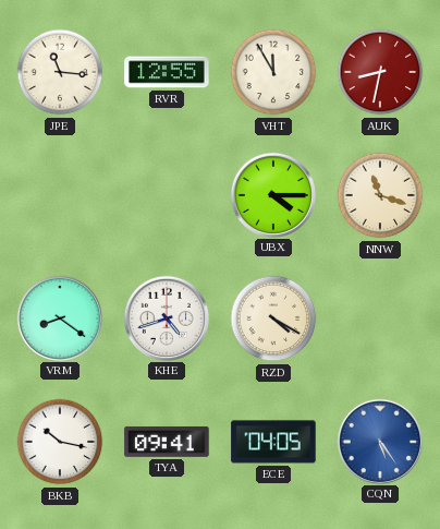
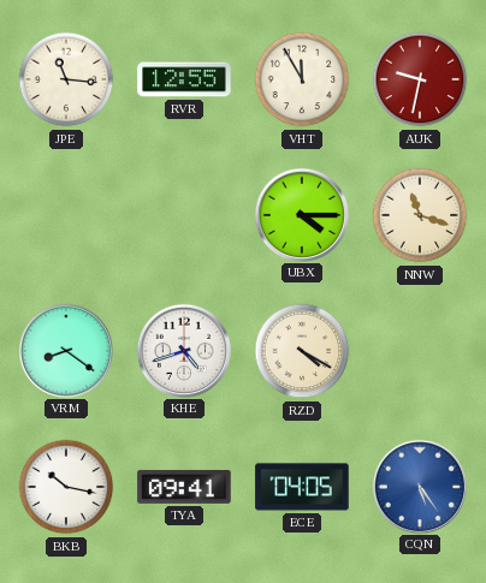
AUK: 8:32 -> 9:32 (420, 79)
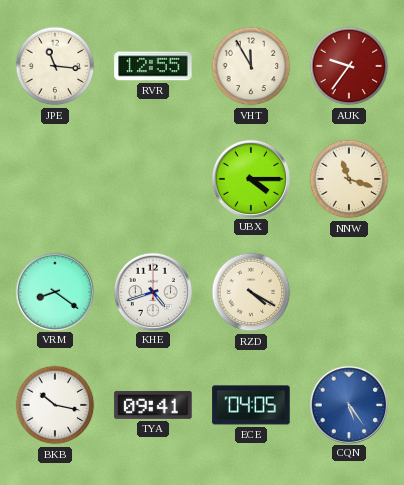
AUK: 9:32 -> 9:36 (349, 66)
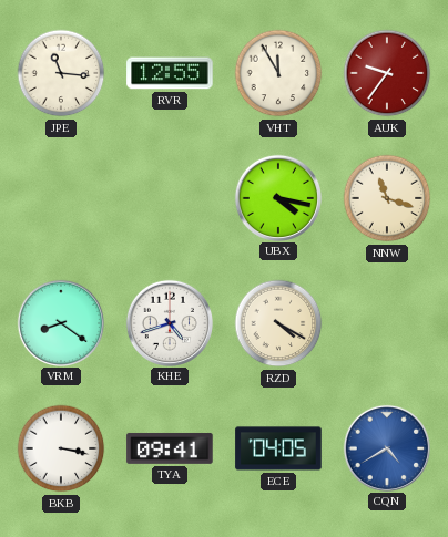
UBX: 4:15 -> 4:17 (277, 197)
BKB: 10:17 -> 3:17 (61, 448)
CQN: 5:24 -> 4:40 (386, 447)
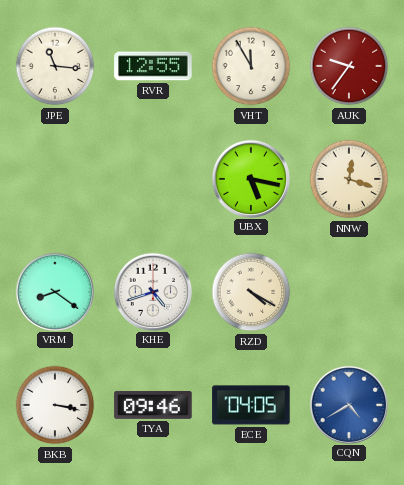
UBX: 4:17 -> 5:17 (250, 178)
NNW: 11:18 -> 12:18 (349, 179)
TYA: 09:41 -> 09:46 (153, 405)
